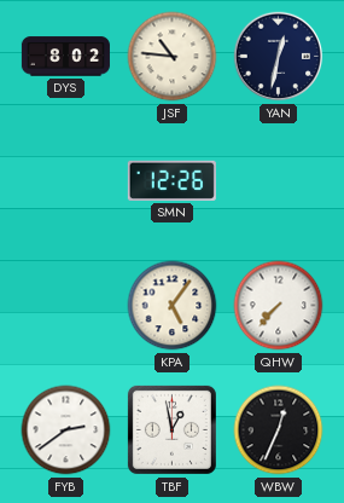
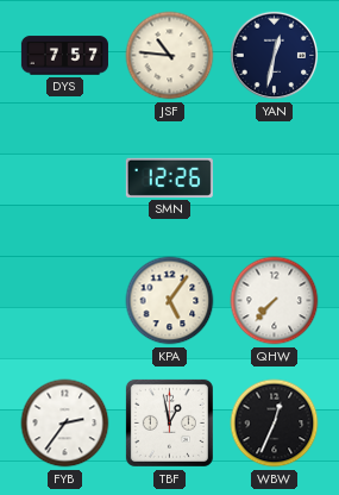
DYS: 8:02 -> 7:57 (64, 56)
FYB: 2:39 -> 2:36 (65, 424)
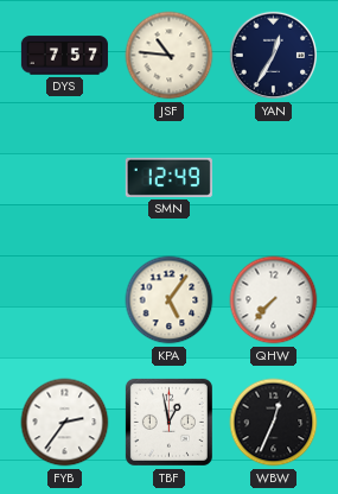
YAN: 12:32 -> 12:35 (274, 56)
SMN: 12:26 -> 12:49 (168, 177)
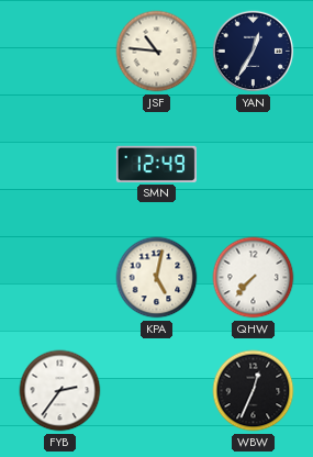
DYS: 7:57 -> none (64, 56)
KPA: 5:06 -> 5:02 (157, 278)
TBF: 12:58 -> none (168, 422)
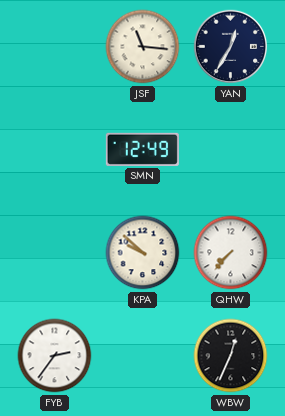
JSF: 10:46 -> 11:16 (143, 47)
KPA: 5:02 -> 9:52 (143, 253)
